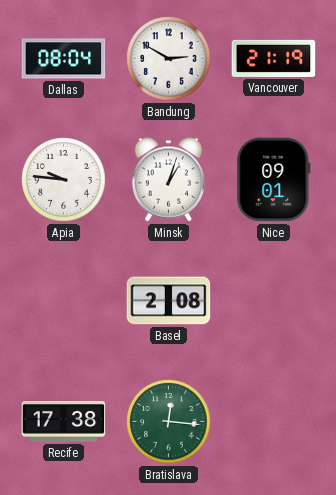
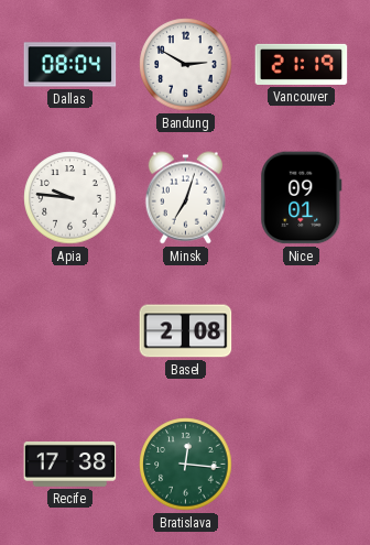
Minsk: 1:03 -> 7:03 (185, 198)
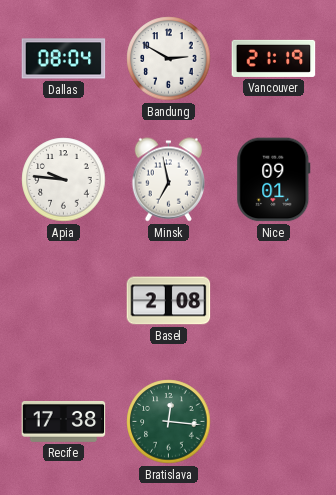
Minsk: 7:03 -> 6:58 (168, 180)
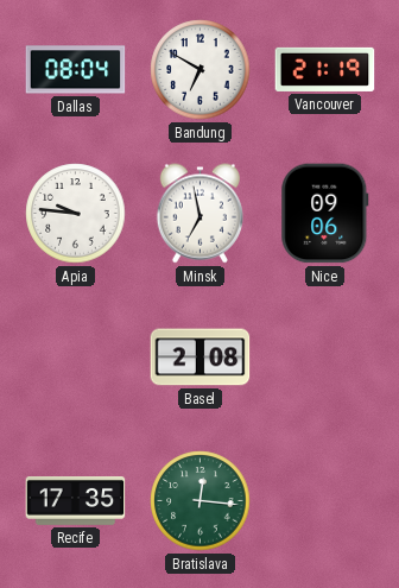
Bandung: 2:50 -> 6:50 (201, 70)
Nice: 09:01 -> 09:06 (325, 214)
Recife: 17:38 -> 17:35 (76, 501)
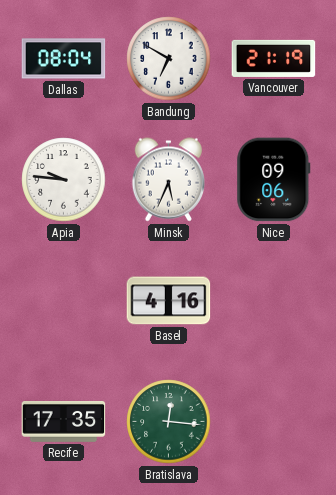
Minsk: 6:58 -> 5:34 (168, 180)
Basel: 2:08 -> 4:16 (169, 301)
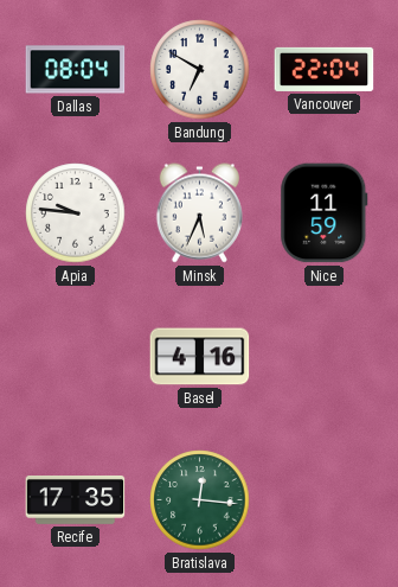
Vancouver: 21:19 -> 22:04 (325, 69)
Nice: 09:06 -> 11:59 (325, 213)
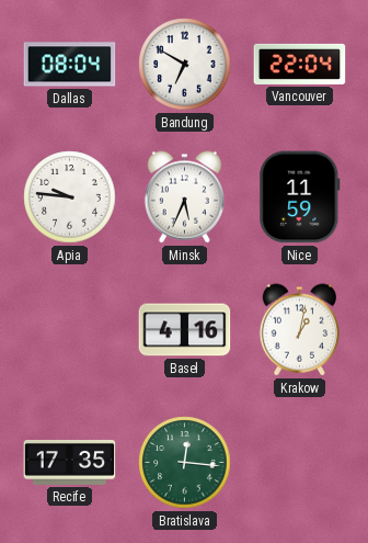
Krakow: none -> 1:02 (299, 330)
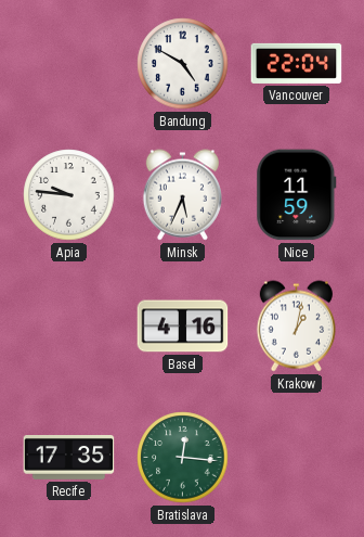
Dallas: 08:04 -> none (70, 65)
Bandung: 6:50 -> 4:50 (183, 64)
